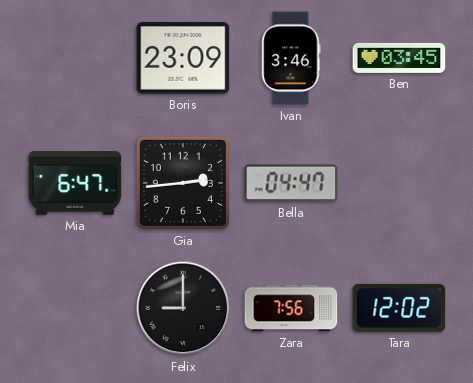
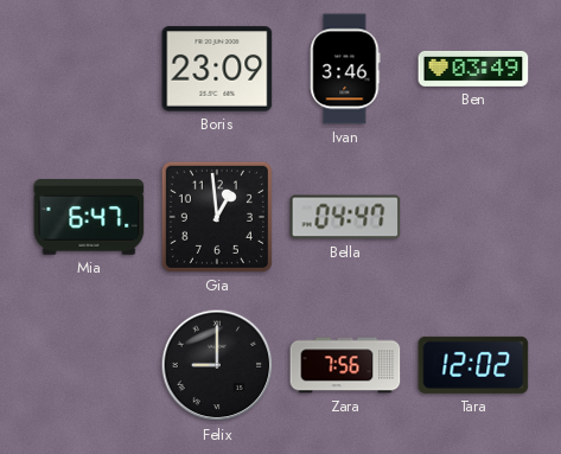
Ben: 03:45 -> 03:49 (473, 69)
Gia: 2:44 -> 12:59 (217, 217)
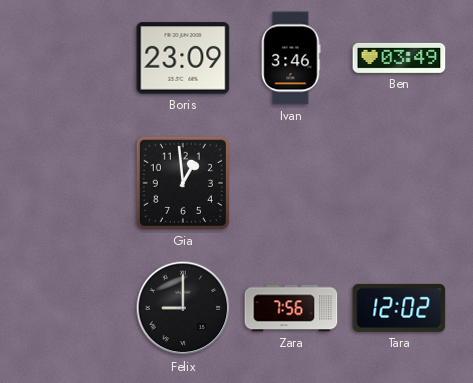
Mia: 6:47 -> none (89, 217)
Bella: 04:47 -> none (345, 217)
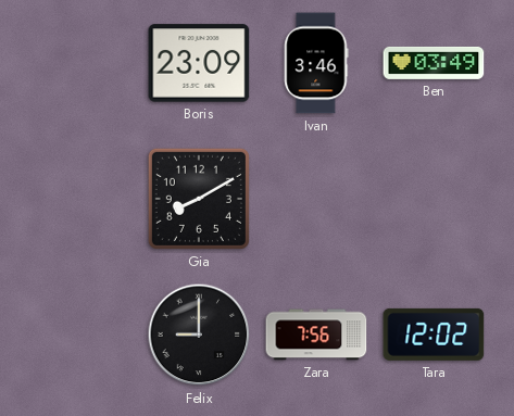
Gia: 12:59 -> 8:10 (199, 199)
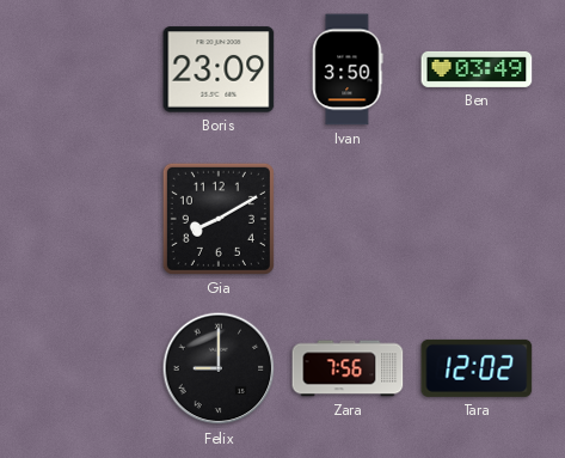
Ivan: 3:46 -> 3:50 (348, 69)
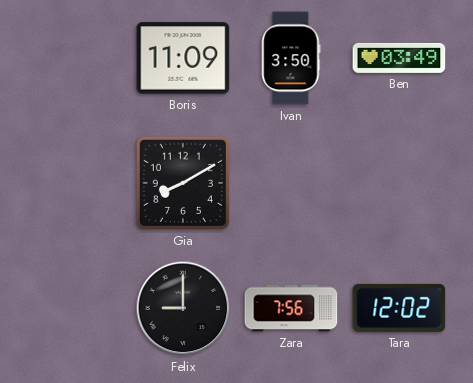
Boris: 23:09 -> 11:09 (183, 58)
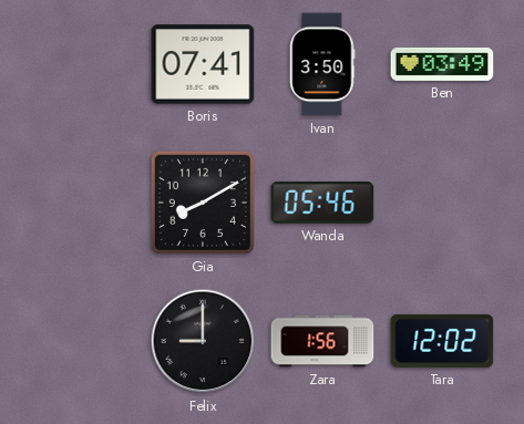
Boris: 11:09 -> 07:41 (203, 64)
Wanda: none -> 05:46 (322, 203)
Zara: 7:56 -> 1:56 (322, 341)
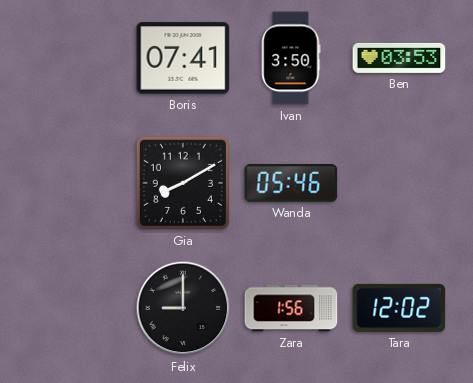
Ben: 03:49 -> 03:53 (399, 58)
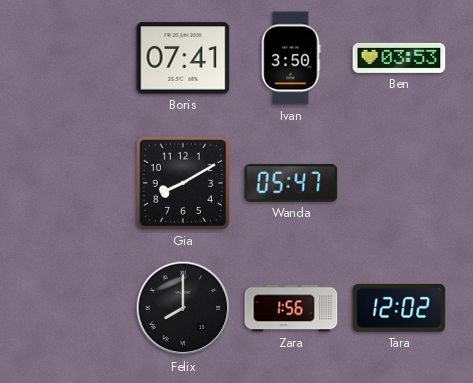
Wanda: 05:46 -> 05:47 (291, 183)
Felix: 9:00 -> 8:00 (183, 308)
